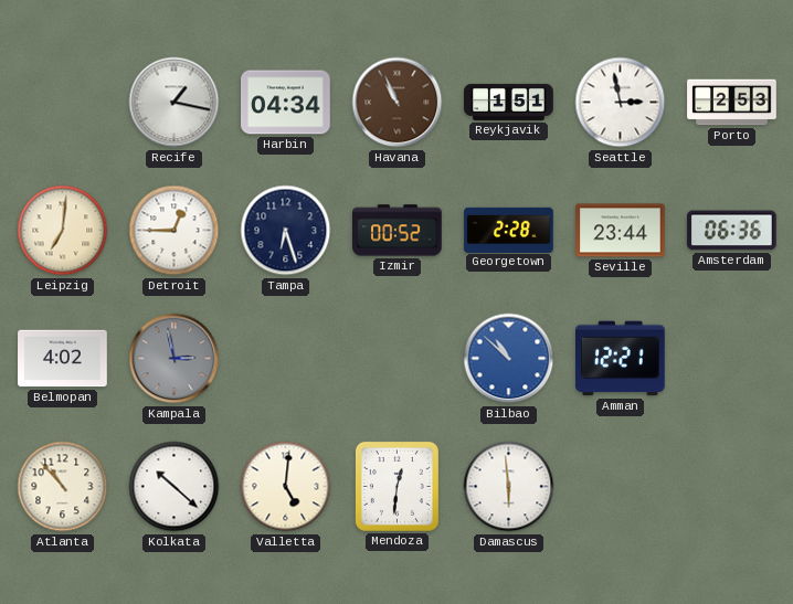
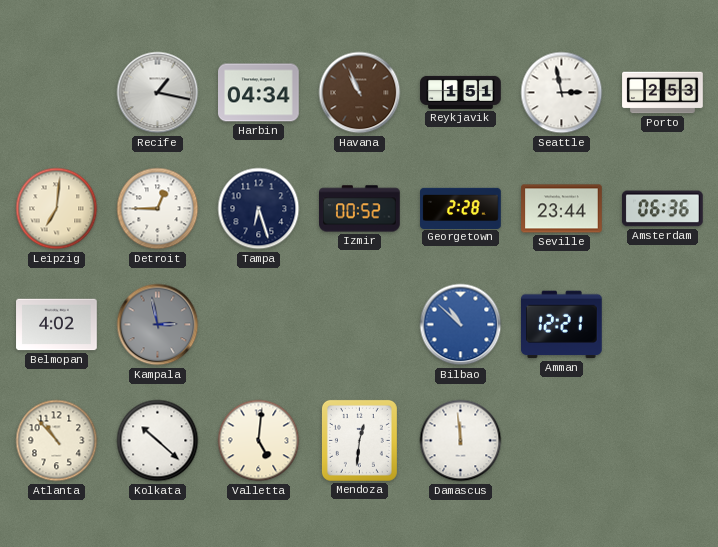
Damascus: 5:59 -> 11:59 (461, 441)
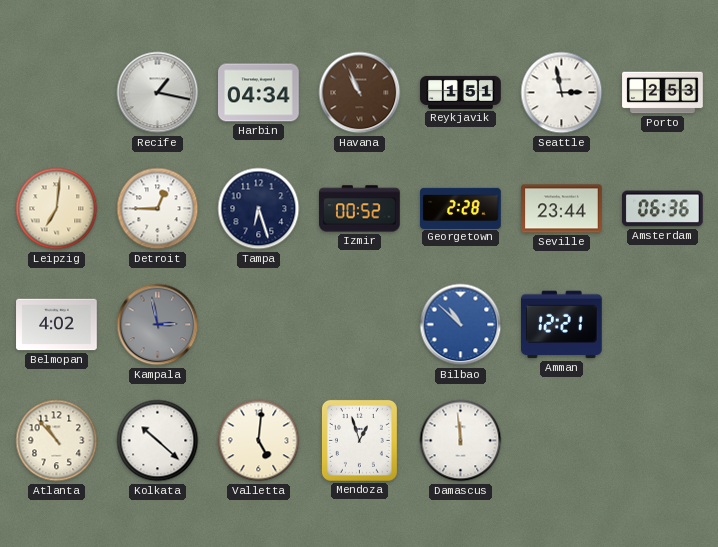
Mendoza: 12:31 -> 12:57 (359, 440)
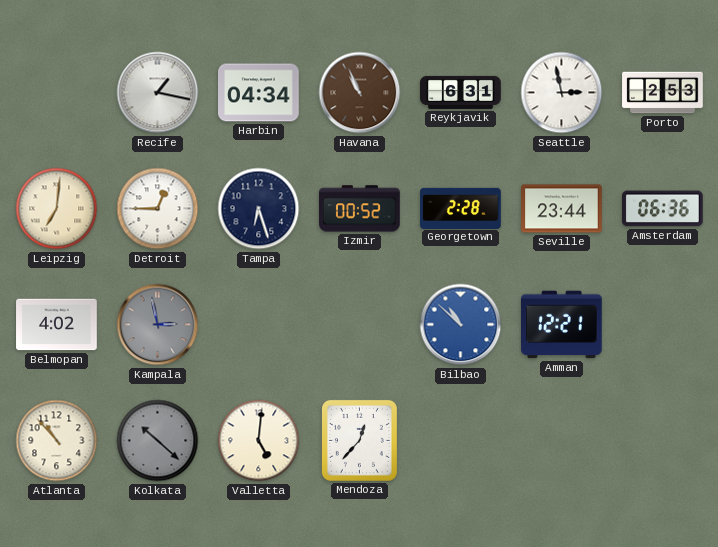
Reykjavik: 1:51 -> 6:31 (461, 92)
Kolkata dial: white -> grey (158, 441)
Mendoza: 12:57 -> 12:37 (359, 440)
Damascus: 11:59 -> none (461, 441)
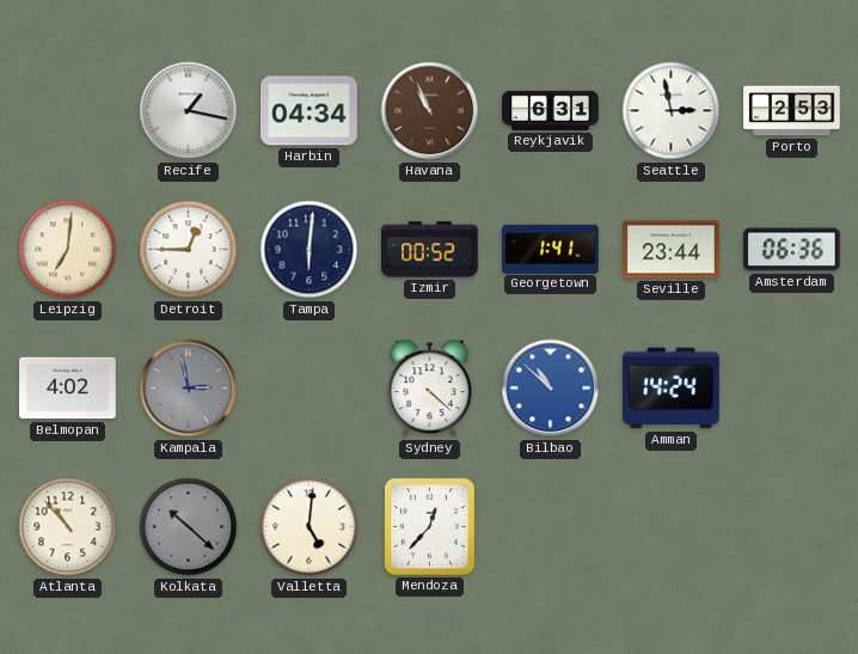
Tampa: 6:27 -> 6:01 (310, 250)
Georgetown: 2:28 -> 1:41 (551, 249)
Sydney: none -> 4:22 (430, 389)
Amman: 12:21 -> 14:24 (672, 389)
